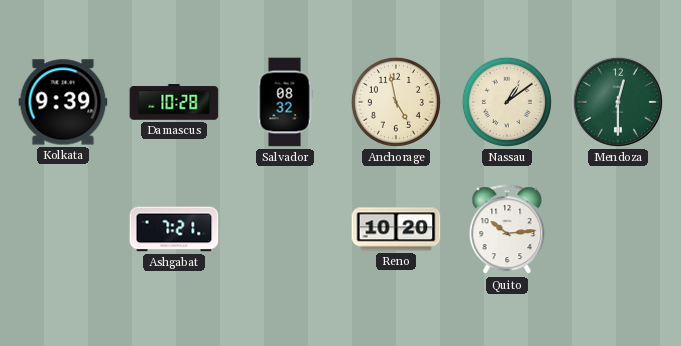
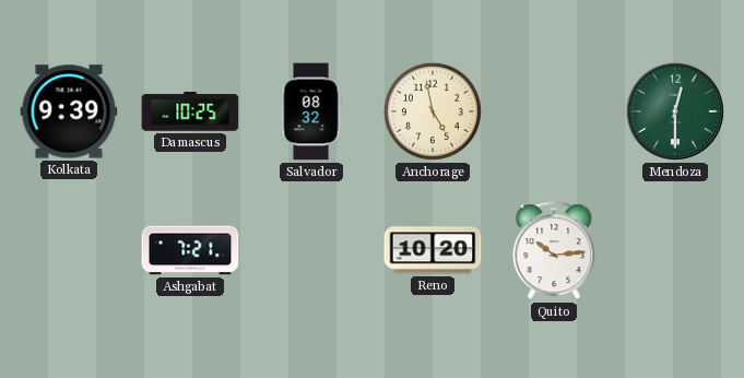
Damascus: 10:28 -> 10:25 (190, 111)
Nassau: 1:09 -> none (507, 102)
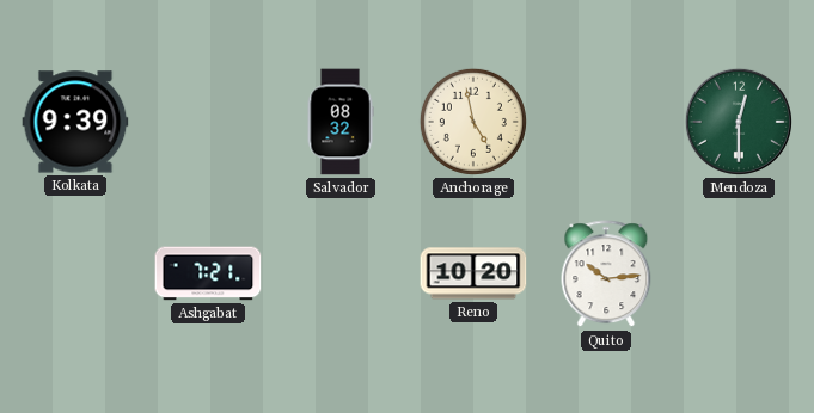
Damascus: 10:25 -> none (190, 111)
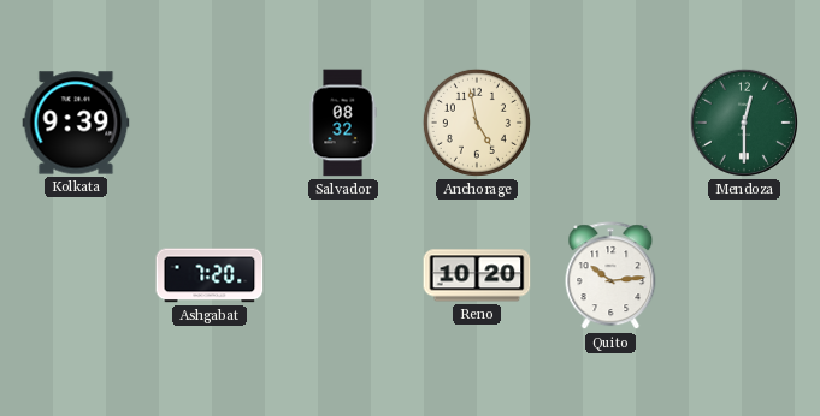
Ashgabat: 7:21 -> 7:20 (210, 275)
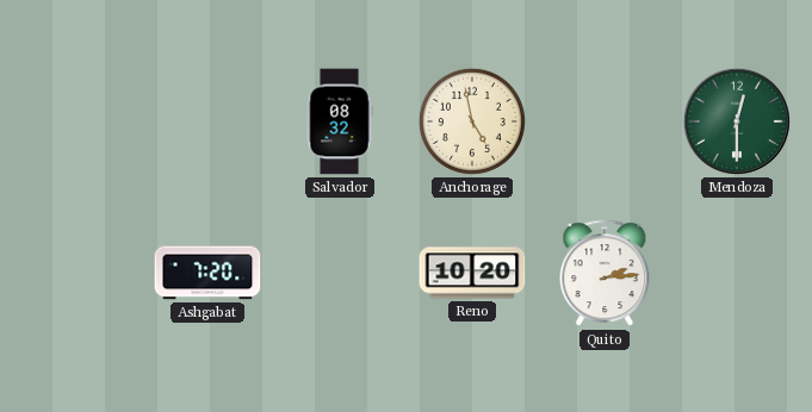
Kolkata: 9:39 -> none (76, 123)
Quito: 10:14 -> 2:14 (605, 274)
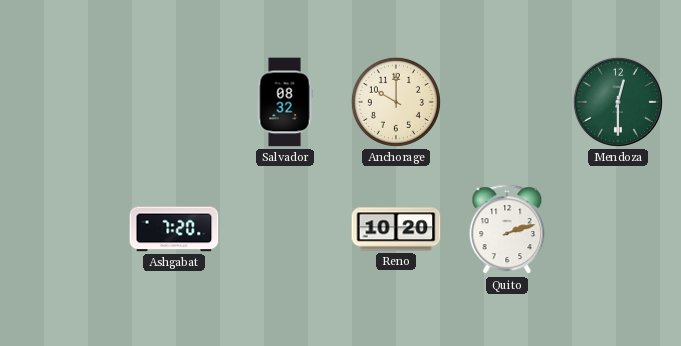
Anchorage: 4:58 -> 10:00 (396, 102)
Quito: 2:14 -> 2:12 (507, 230)
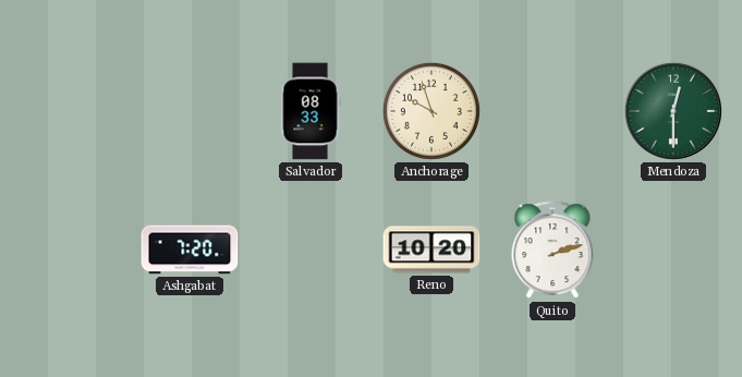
Salvador: 08:32 -> 08:33 (311, 111)
Anchorage: 10:00 -> 9:57 (431, 111)
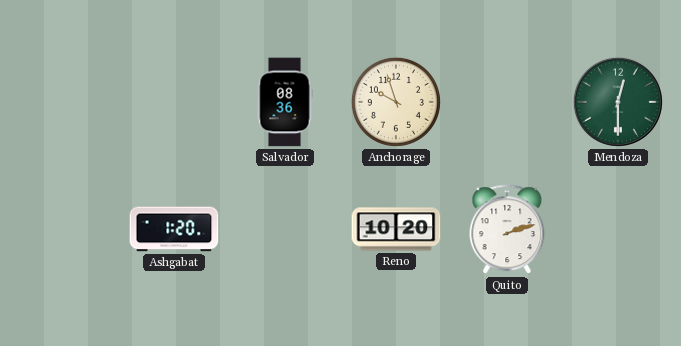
Salvador: 08:33 -> 08:36 (285, 102)
Ashgabat: 7:20 -> 1:20 (174, 229)
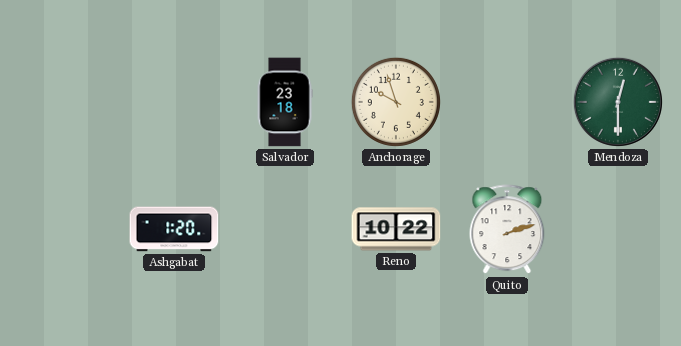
Salvador: 08:36 -> 23:18 (285, 102)
Reno: 10:20 -> 10:22 (396, 229)
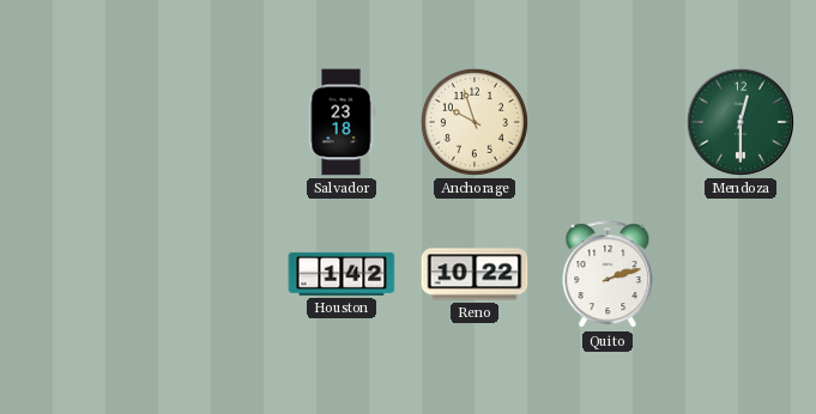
Ashgabat: 1:20 -> none (174, 229)
Houston: none -> 1:42 (341, 274)
